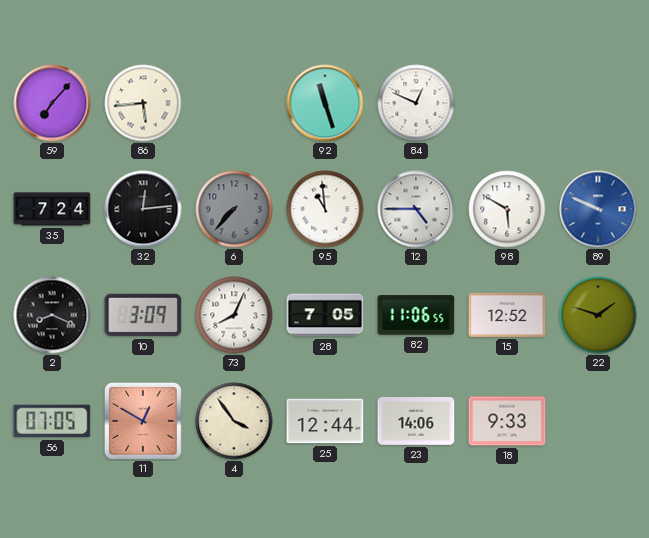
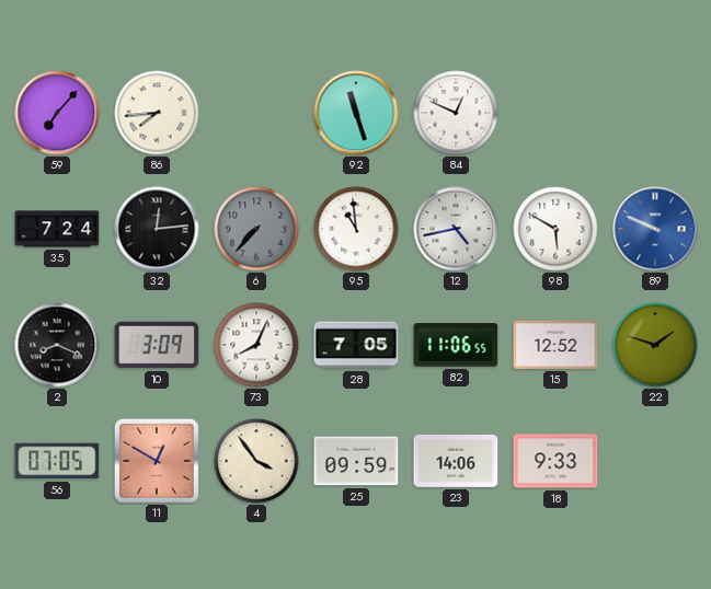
86: 5:44 -> 7:44 (157, 113)
12: 4:45 -> 4:43 (456, 229)
25: 12:44 -> 09:59 (356, 461)
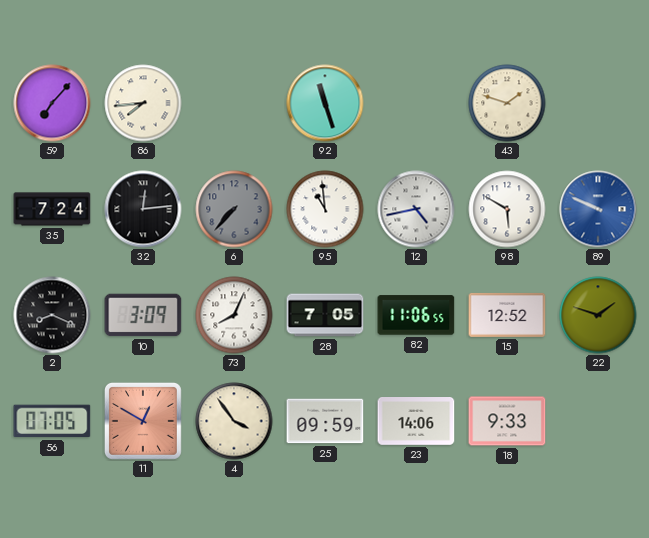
84: 12:49 -> none (456, 113)
43: none -> 1:48 (507, 103)
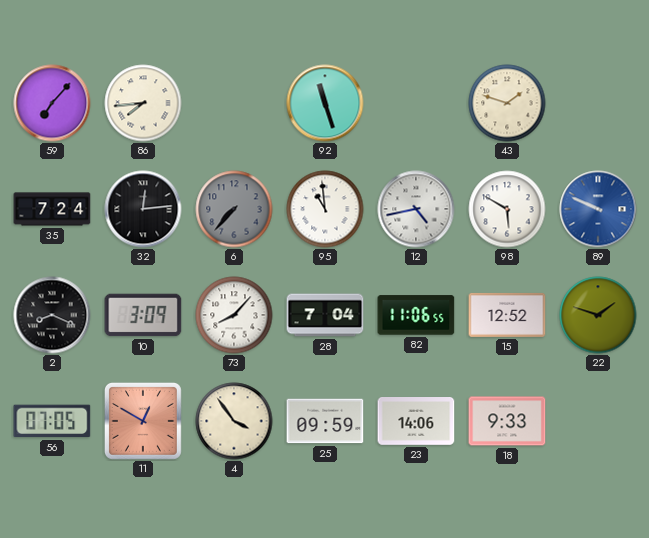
73: 8:04 -> 8:07 (234, 315)
28: 7:05 -> 7:04 (325, 315)
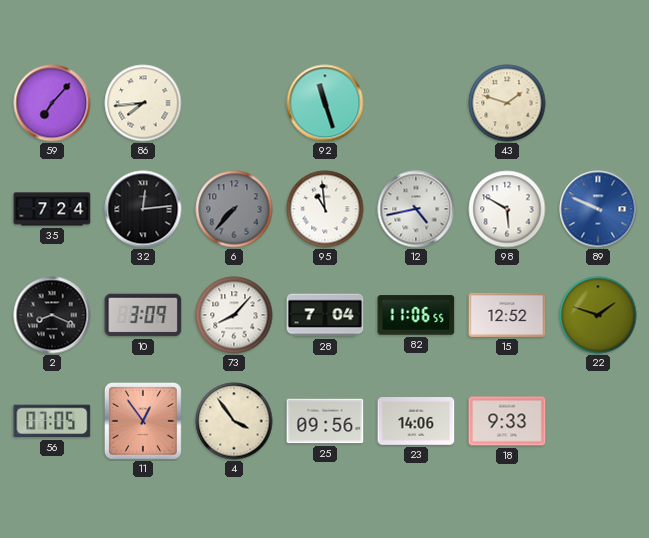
11: 12:50 -> 12:54 (143, 421)
25: 09:59 -> 09:56 (325, 421)
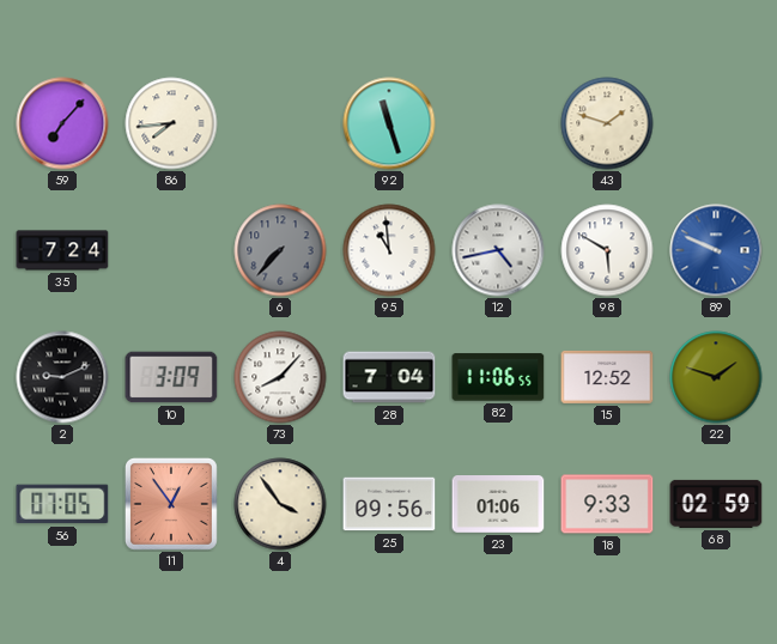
32: 12:14 -> none (143, 209)
2: 8:19 -> 9:11 (62, 377)
23: 14:06 -> 01:06 (498, 505)
68: none -> 02:59 (716, 504)
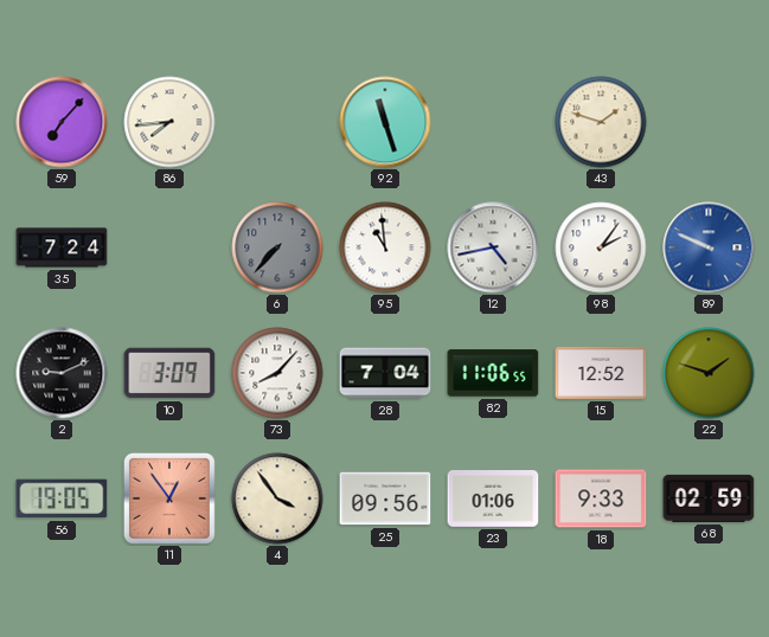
98: 5:50 -> 2:06 (601, 247)
56: 07:05 -> 19:05 (62, 498)
